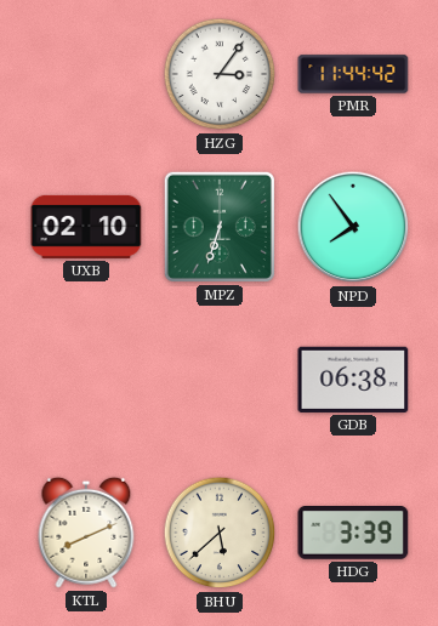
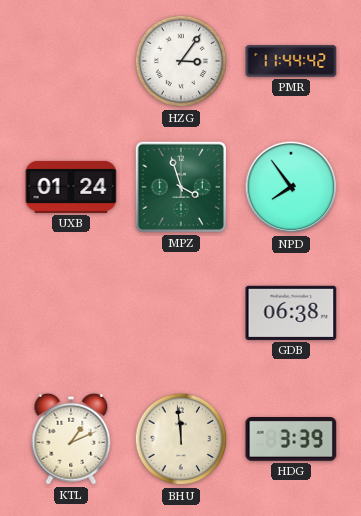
UXB: 02:10 -> 01:24 (71, 187)
MPZ: 6:33 -> 3:57 (181, 187)
KTL: 8:11 -> 1:11 (71, 439)
BHU: 5:38 -> 11:59 (181, 439)
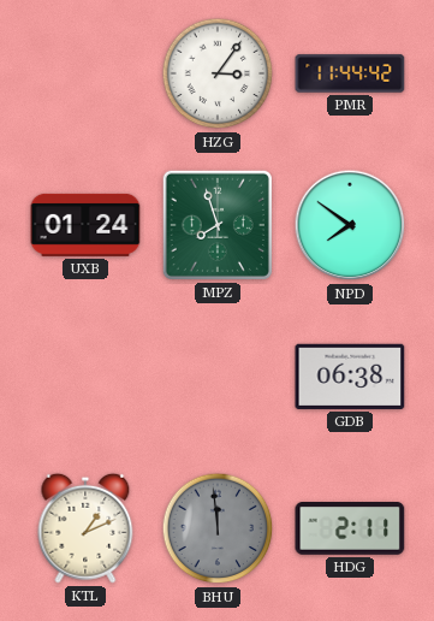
MPZ: 3:57 -> 7:57 (218, 225)
NPD: 7:54 -> 7:51 (350, 225)
BHU dial: cream -> grey (218, 528)
HDG: 3:39 -> 2:11 (350, 530)
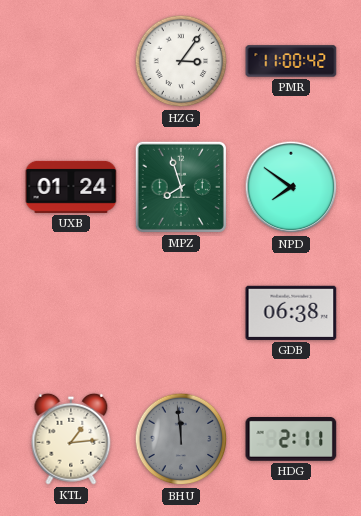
PMR: 11:44 -> 11:00 (291, 61)
KTL: 1:11 -> 1:14 (71, 439)
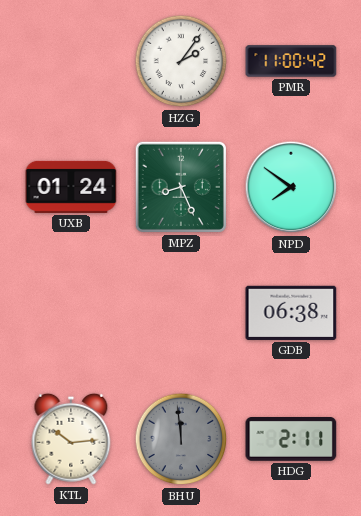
HZG: 3:06 -> 2:06 (181, 61)
MPZ: 7:57 -> 8:26 (181, 187)
KTL: 1:14 -> 10:14 (71, 439)
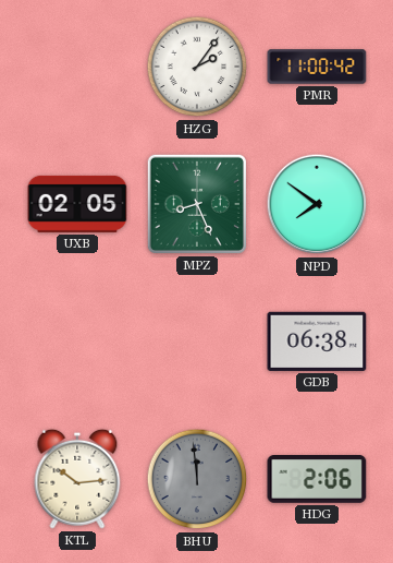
UXB: 01:24 -> 02:05 (77, 204)
HDG: 2:11 -> 2:06 (317, 480)
